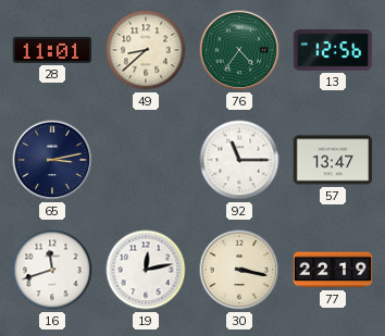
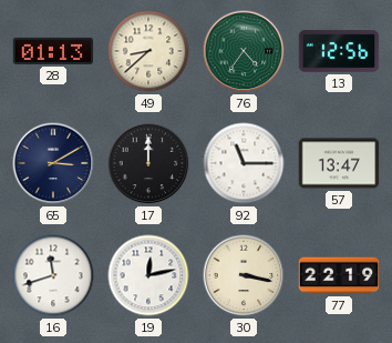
28: 11:01 -> 01:13 (53, 51)
65: 3:13 -> 3:10 (53, 163)
17: none -> 12:00 (148, 163)
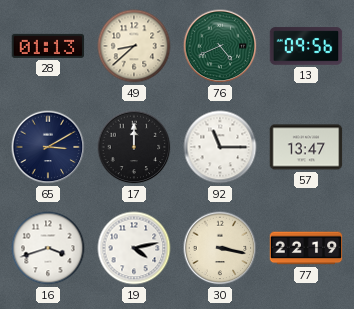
76: 4:36 -> 4:41 (220, 46)
13: 12:56 -> 09:56 (306, 46)
16: 11:42 -> 3:42 (48, 248)
19: 12:13 -> 4:13 (134, 248)
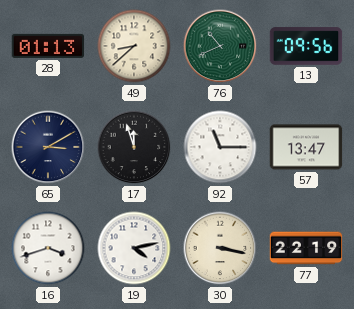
76: 4:41 -> 10:41 (220, 46)
17: 12:00 -> 11:57 (134, 147)
